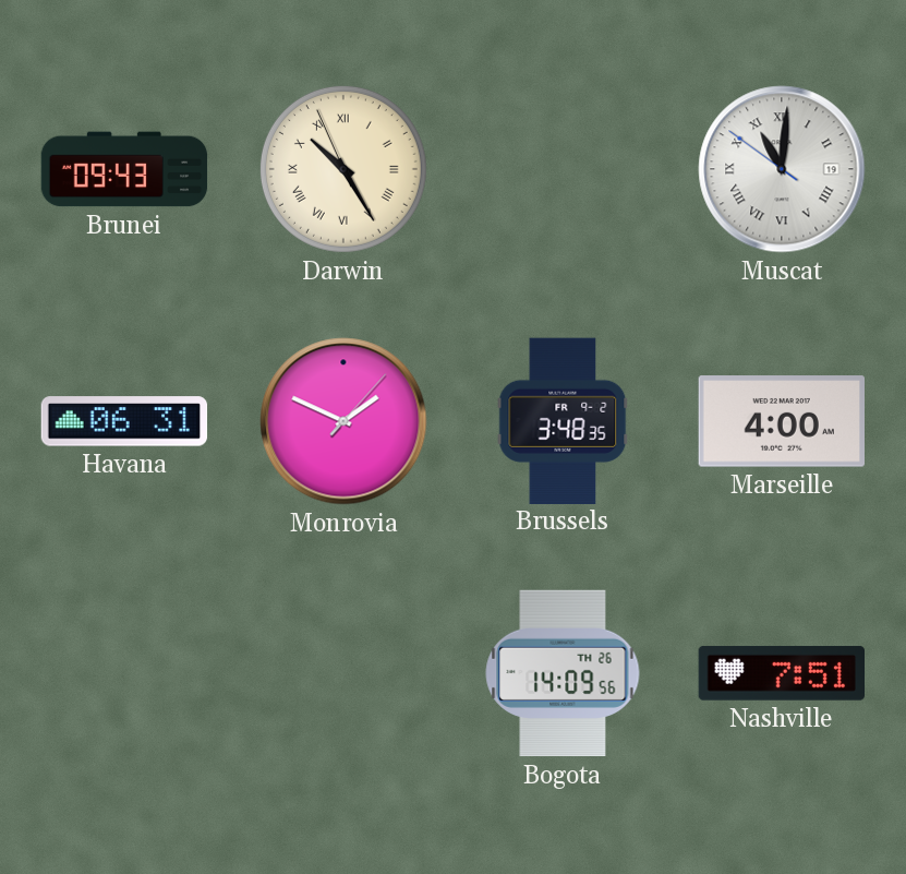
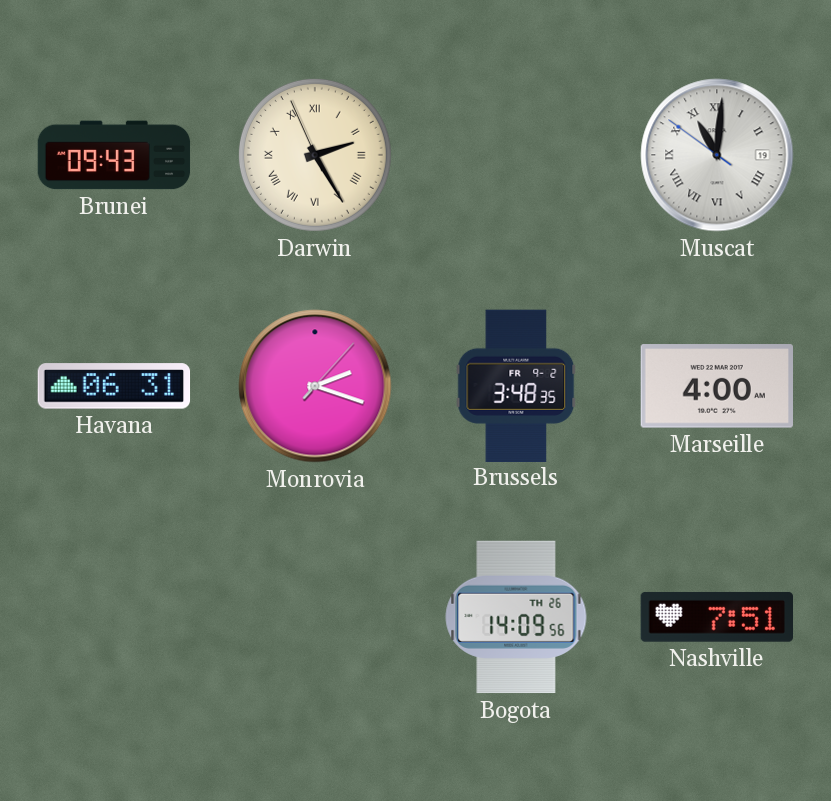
Darwin: 10:24 -> 2:24 (315, 155)
Monrovia: 1:49 -> 2:18 (315, 386)
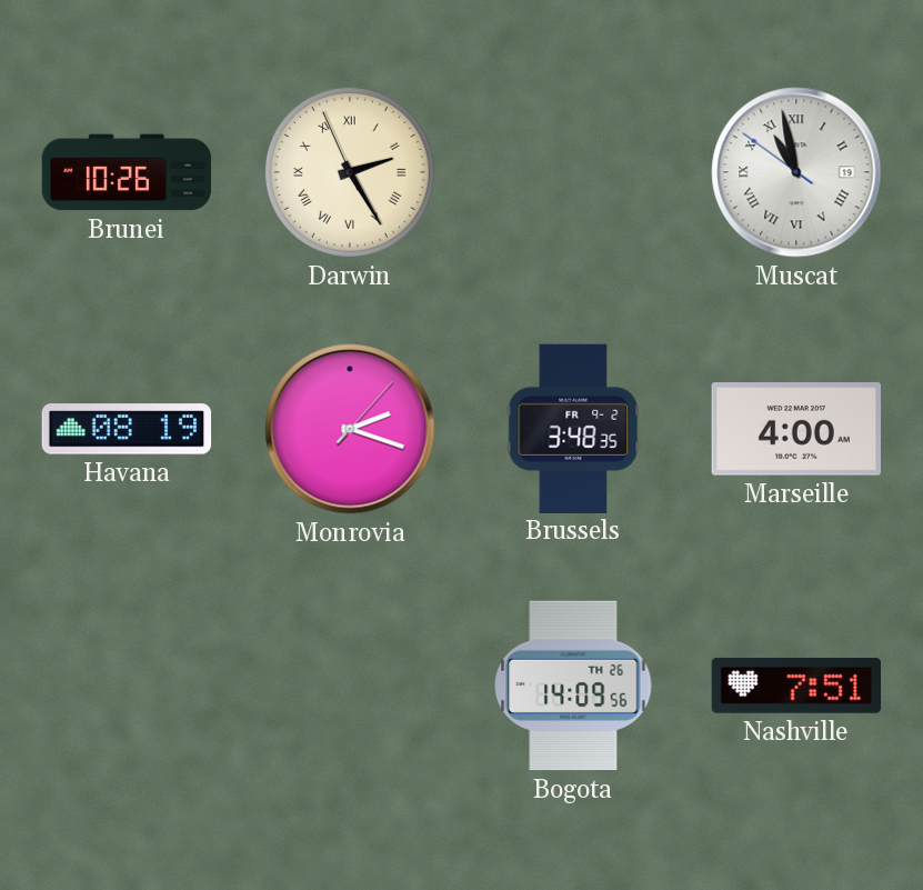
Brunei: 09:43 -> 10:26 (127, 172)
Muscat: 11:00 -> 10:57 (796, 172)
Havana: 06:31 -> 08:19 (127, 429)
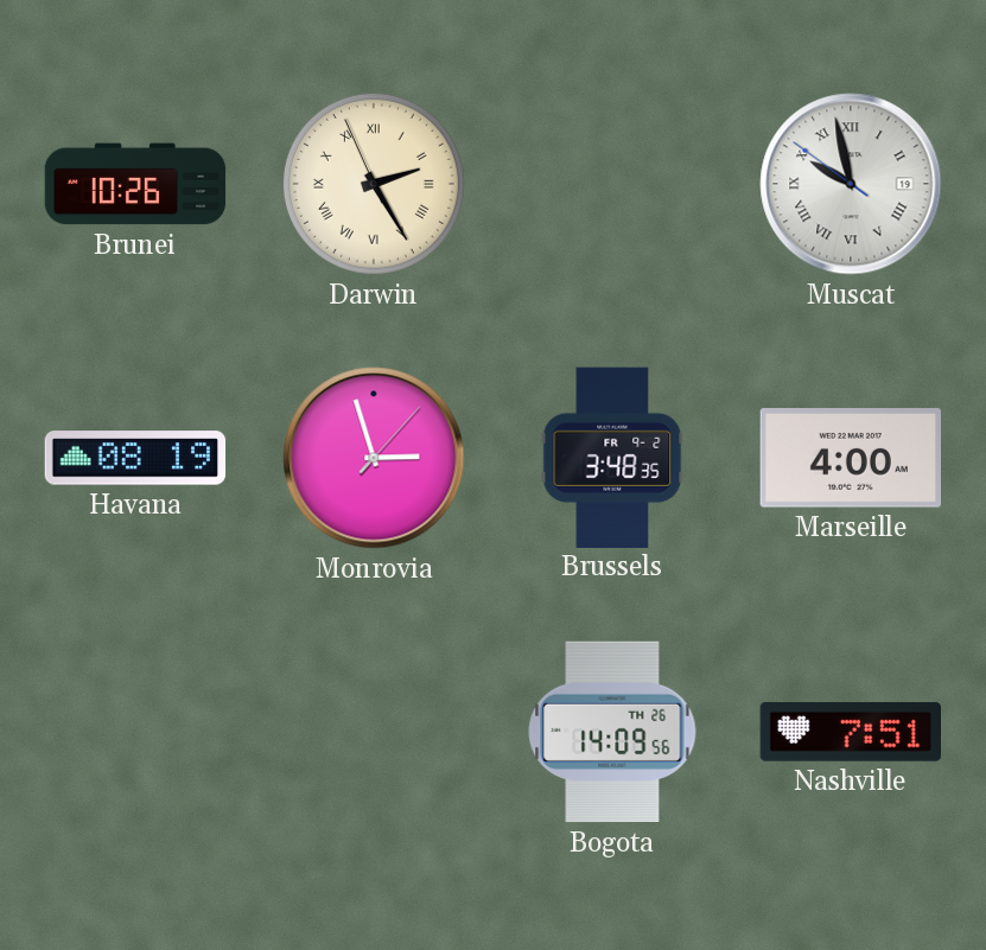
Muscat: 10:57 -> 9:57 (851, 184)
Monrovia: 2:18 -> 2:57 (374, 458)
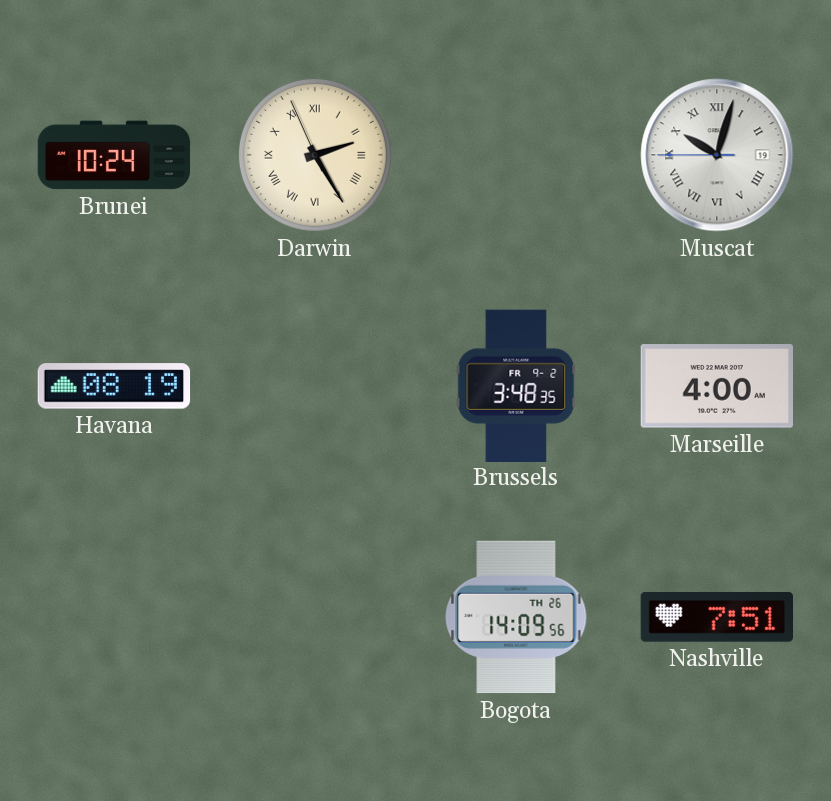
Brunei: 10:26 -> 10:24 (114, 155)
Muscat: 9:57 -> 10:02 (717, 155)
Monrovia: 2:57 -> none (374, 458)
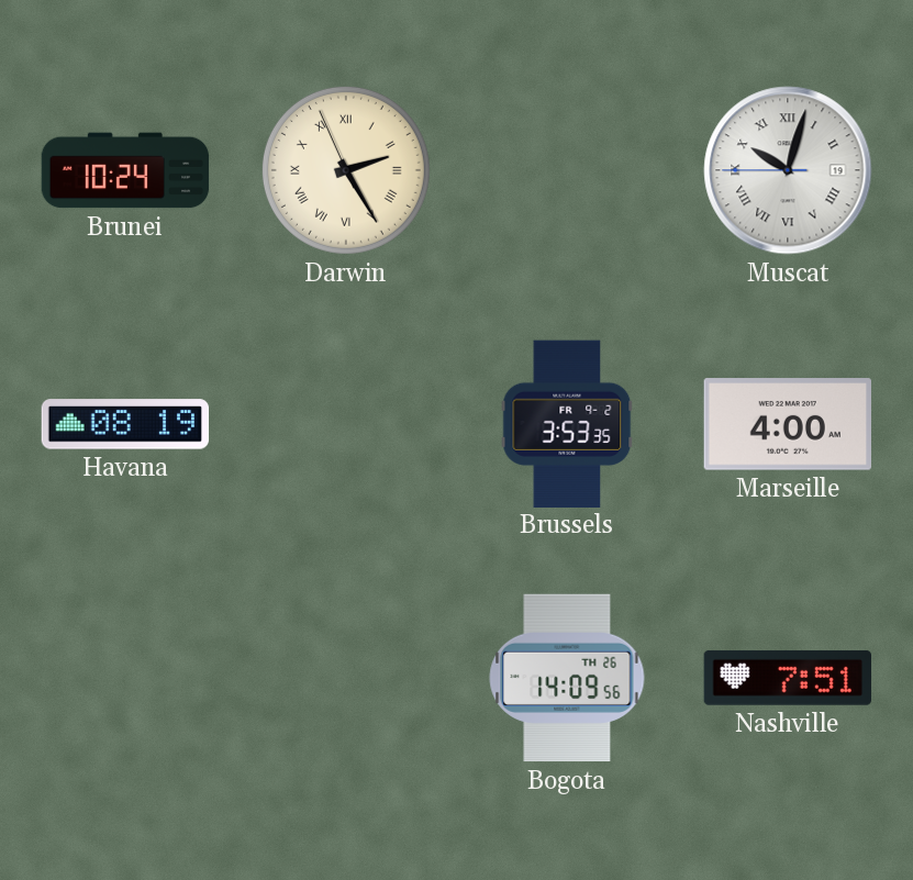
Brussels: 3:48 -> 3:53 (567, 423)
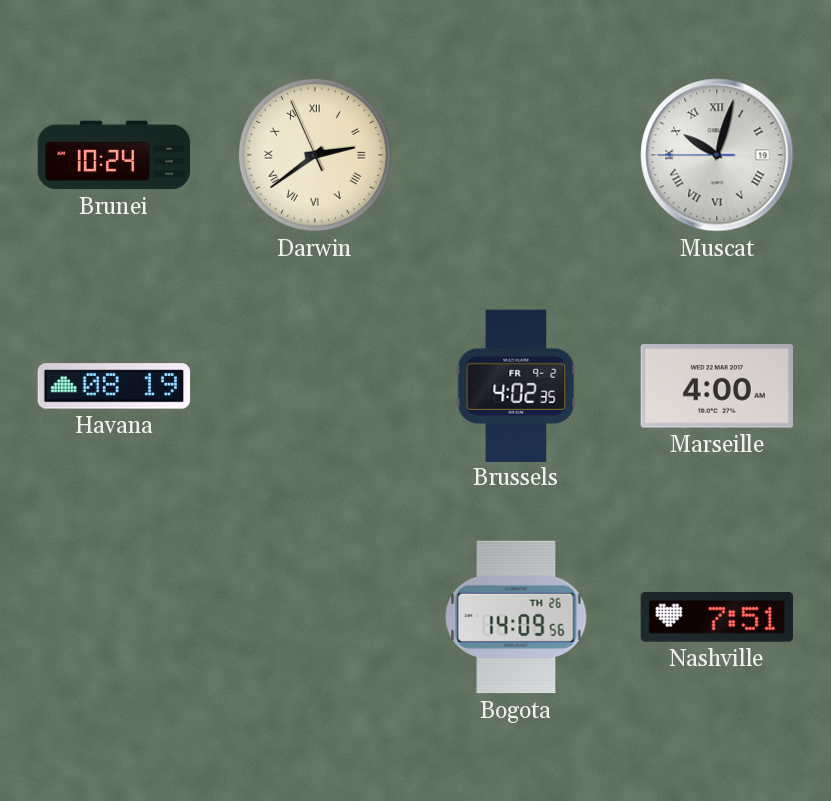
Darwin: 2:24 -> 2:38 (315, 155)
Brussels: 3:53 -> 4:02 (516, 385)
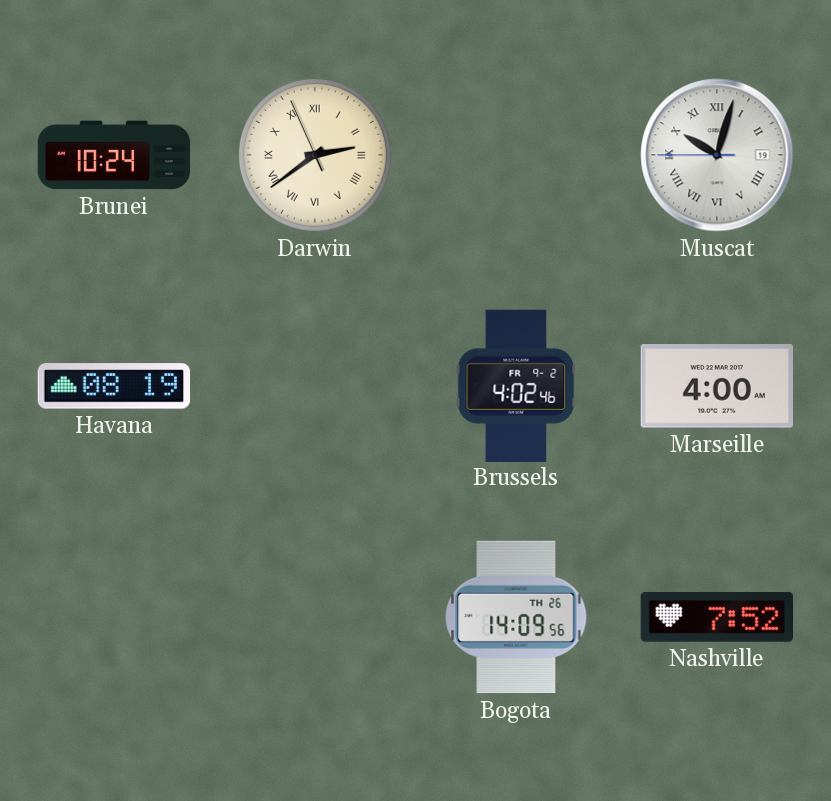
Brussels: 4:02:35 -> 4:02:46 (516, 385)
Nashville: 7:51 -> 7:52 (716, 617)
